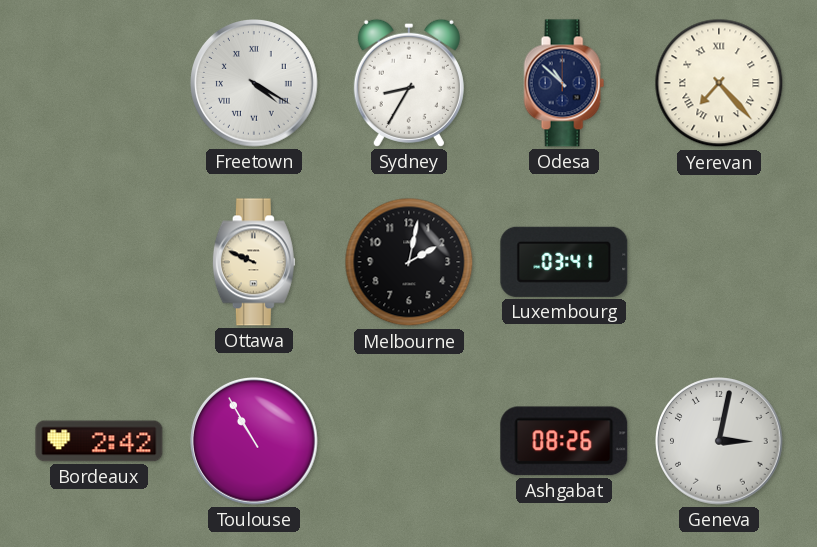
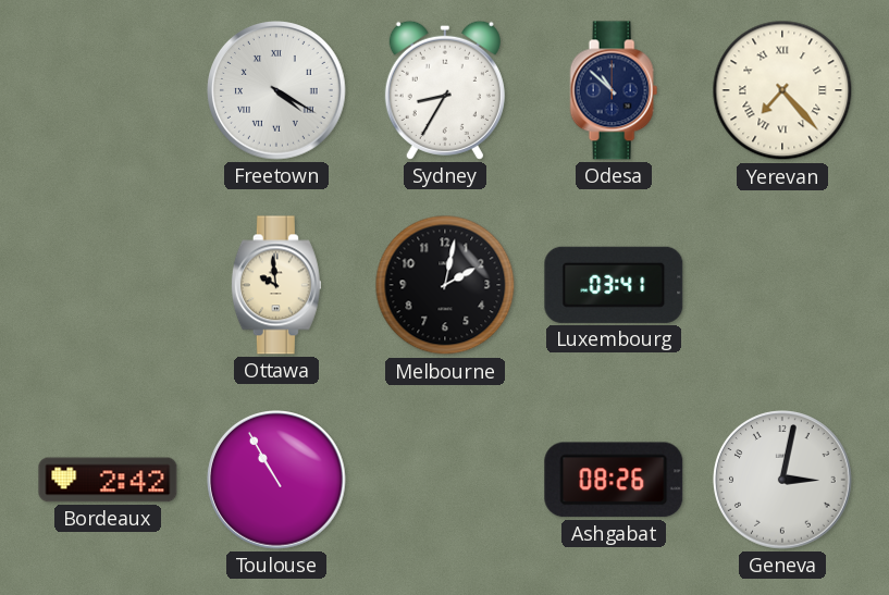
Ottawa: 9:49 -> 9:59 (276, 285)
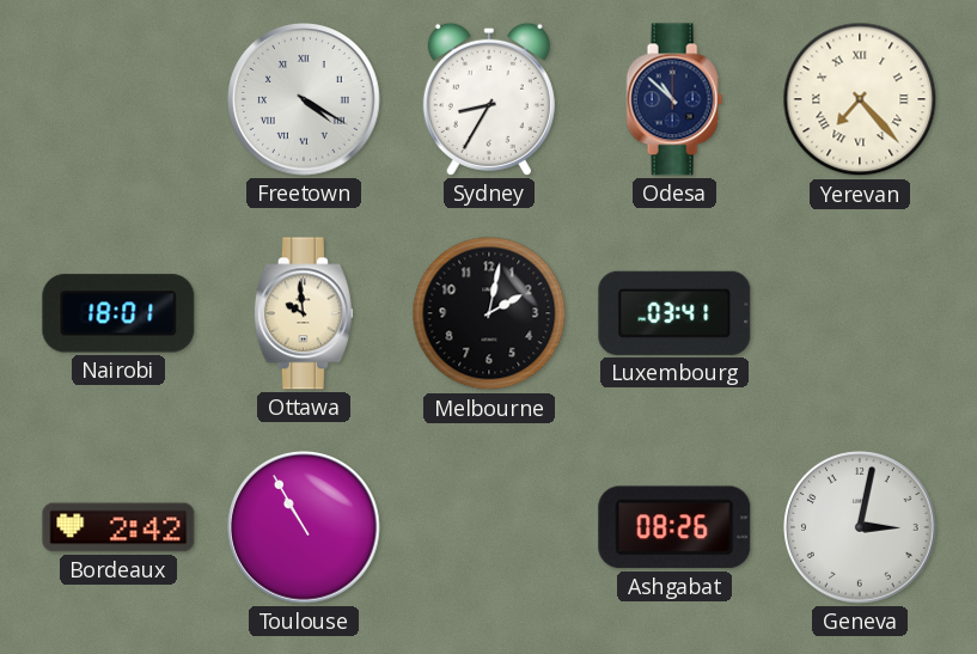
Nairobi: none -> 18:01 (118, 313)
